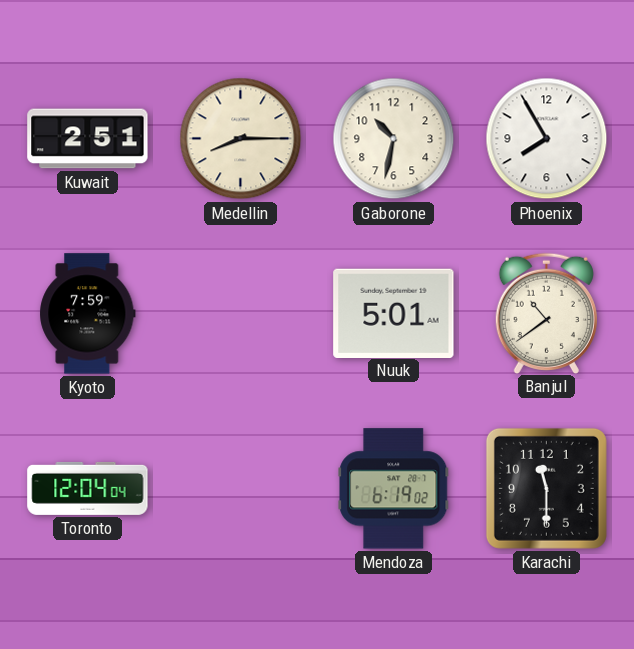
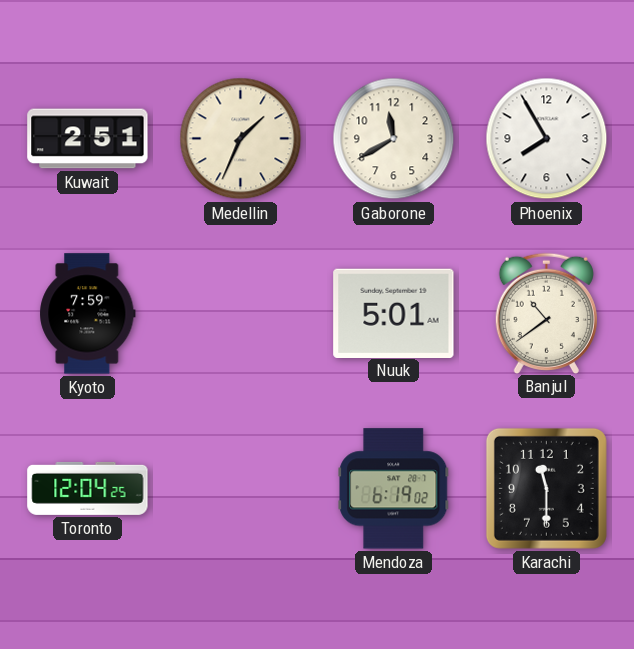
Medellin: 8:15 -> 1:34 (241, 139)
Gaborone: 10:32 -> 11:40 (394, 139)
Toronto: 12:04:04 -> 12:04:25 (88, 488)
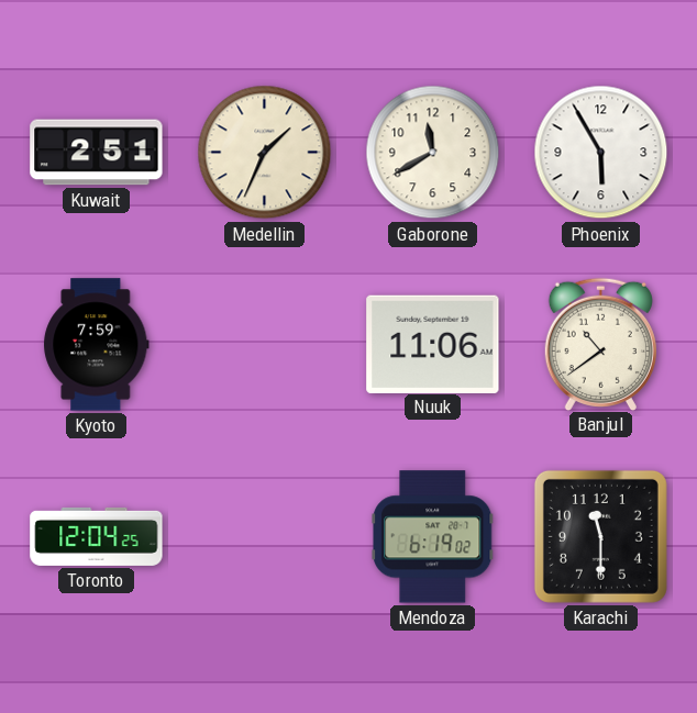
Phoenix: 7:55 -> 5:55 (601, 153)
Nuuk: 5:01 -> 11:06 (433, 344)
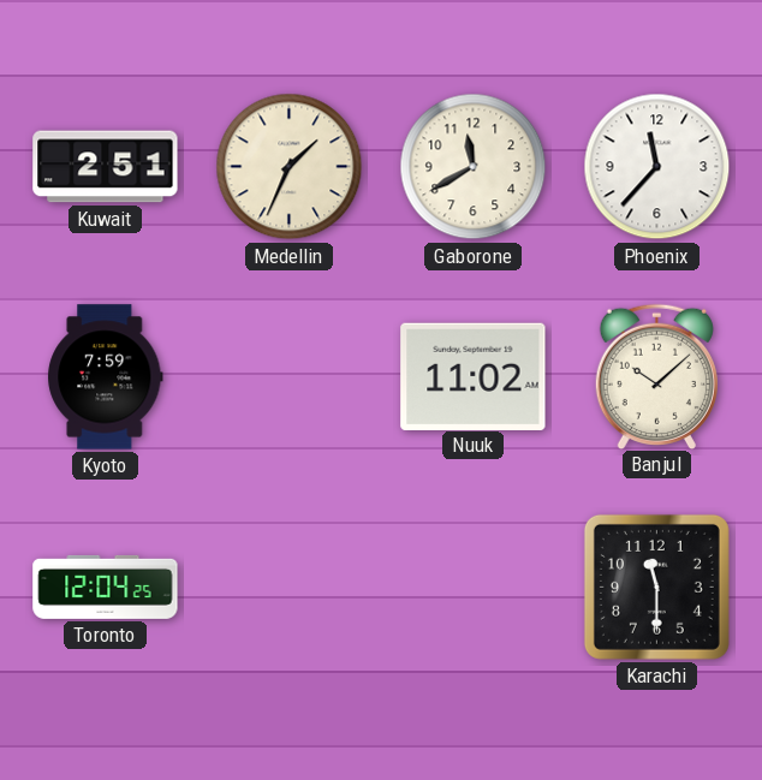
Phoenix: 5:55 -> 11:37 (657, 167)
Nuuk: 11:06 -> 11:02 (474, 376)
Banjul: 10:39 -> 10:08 (656, 376)
Mendoza: 6:19 -> none (433, 537)
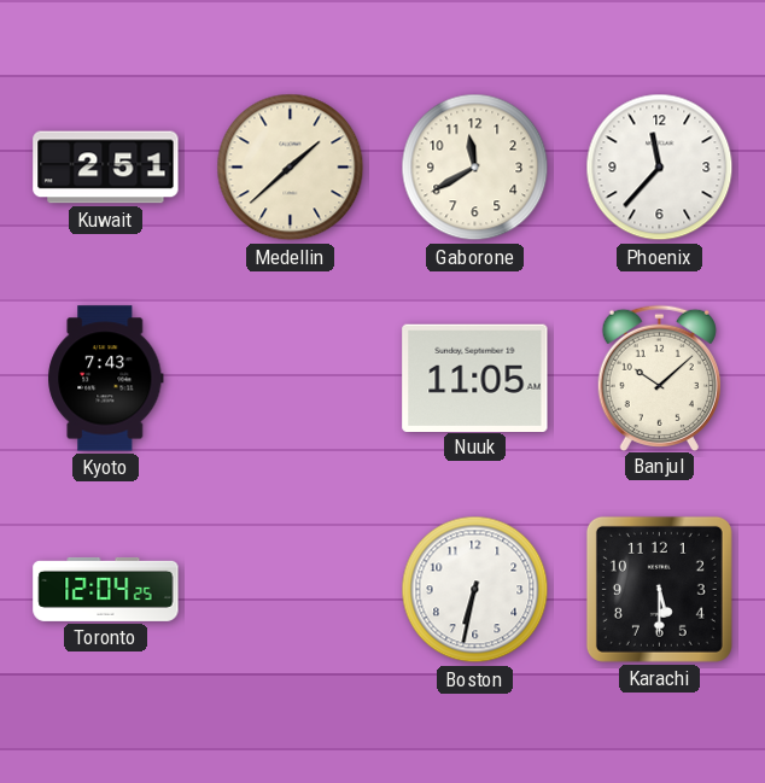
Medellin: 1:34 -> 1:38 (291, 168)
Kyoto: 7:59 -> 7:43 (106, 379)
Nuuk: 11:02 -> 11:05 (475, 378)
Boston: none -> 6:32 (475, 590)
Karachi: 11:30 -> 5:30 (659, 589)
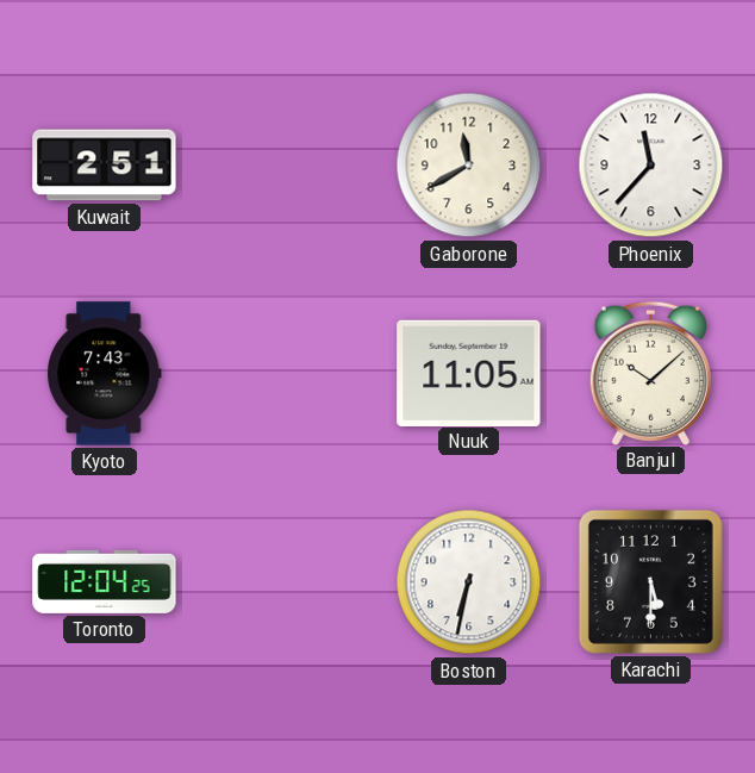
Medellin: 1:38 -> none (291, 168)
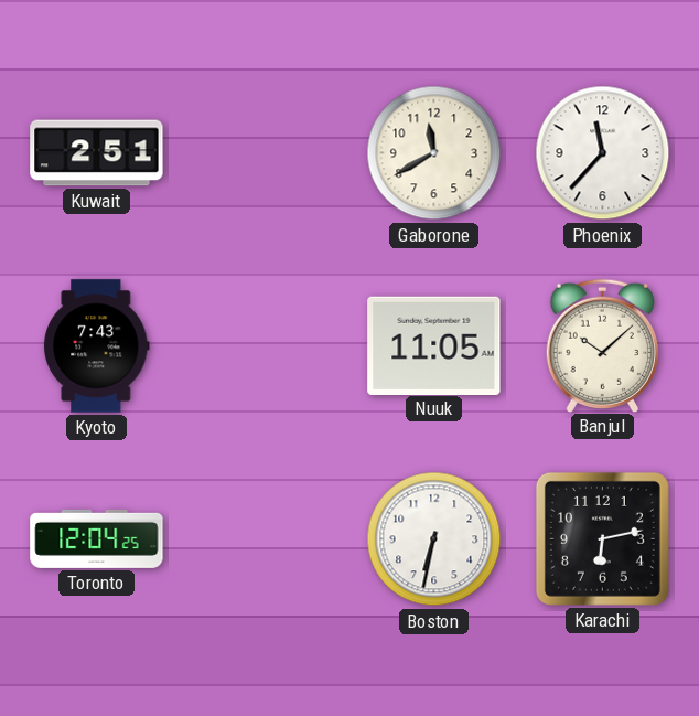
Karachi: 5:30 -> 6:13 (602, 538)
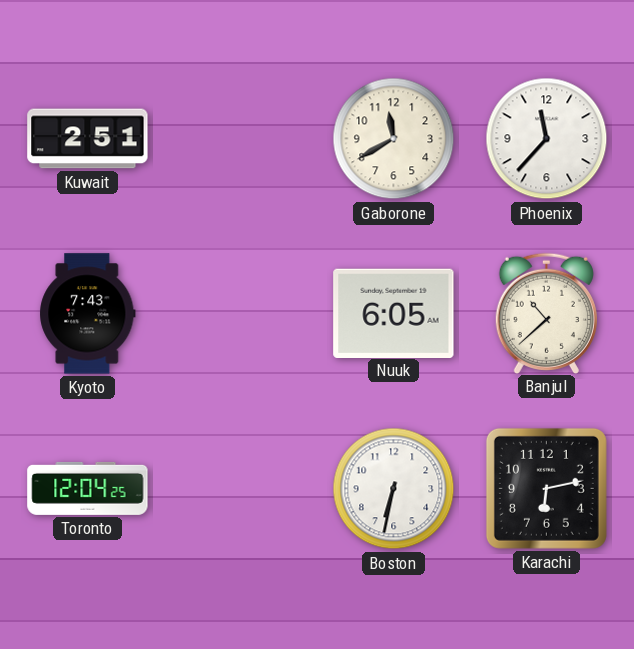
Nuuk: 11:05 -> 6:05 (394, 313)
Banjul: 10:08 -> 10:38 (546, 313)
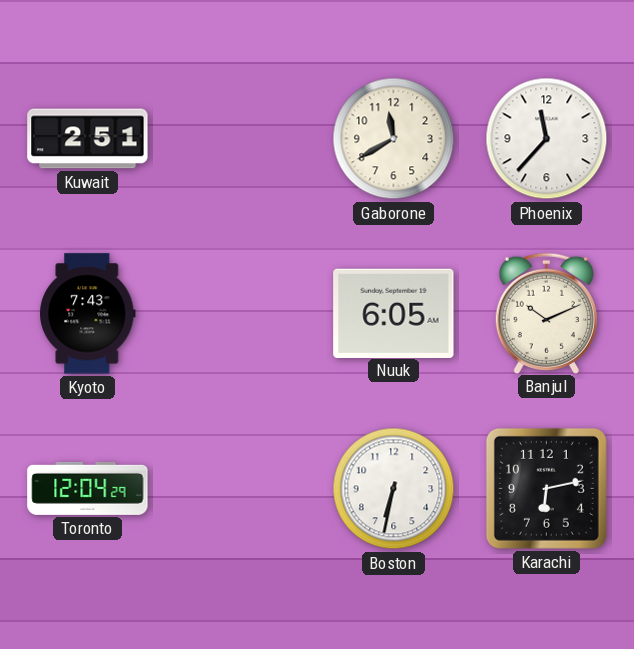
Banjul: 10:38 -> 10:11 (546, 313)
Toronto: 12:04:25 -> 12:04:29 (88, 488)
